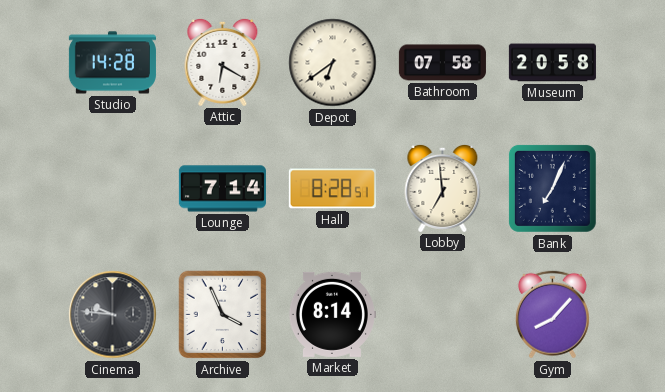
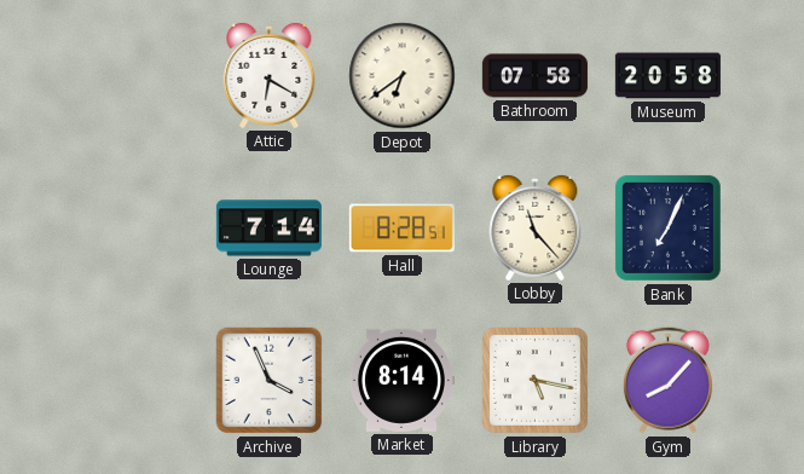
Studio: 14:28 -> none (112, 63)
Lobby: 6:59 -> 11:23 (536, 227)
Cinema: 9:46 -> none (113, 315)
Library: none -> 5:17 (534, 380)
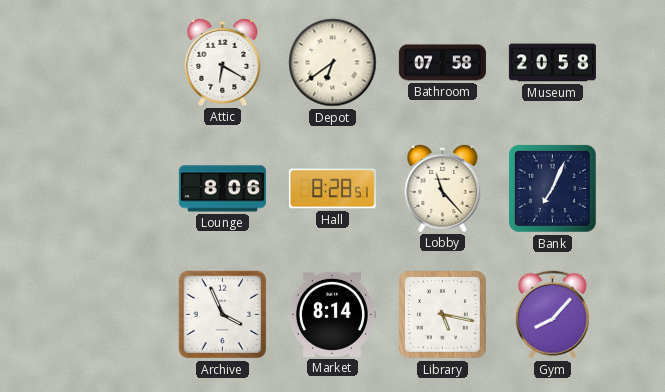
Lounge: 7:14 -> 8:06 (222, 189)
